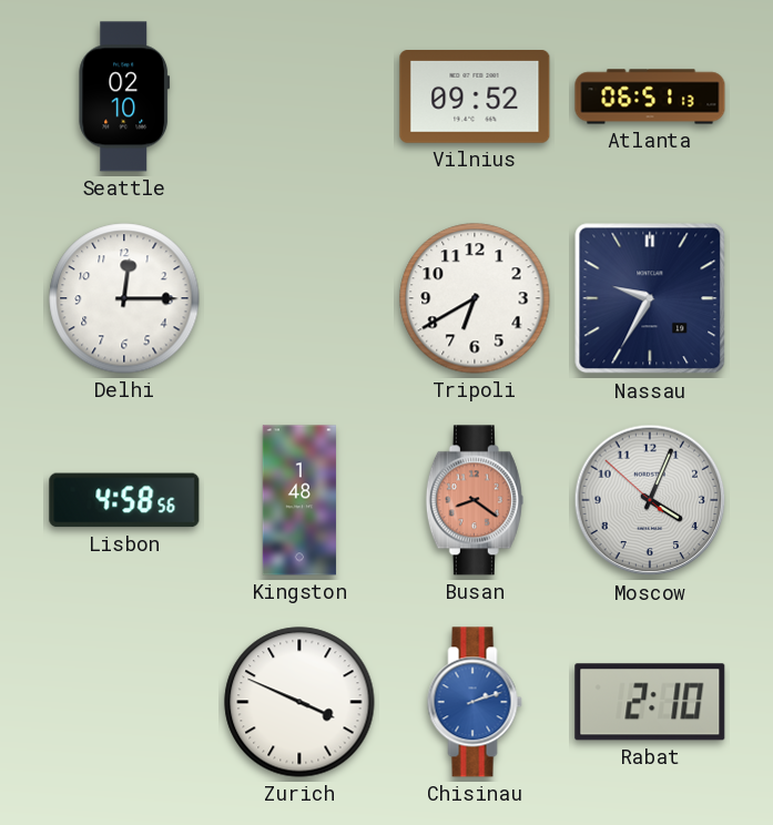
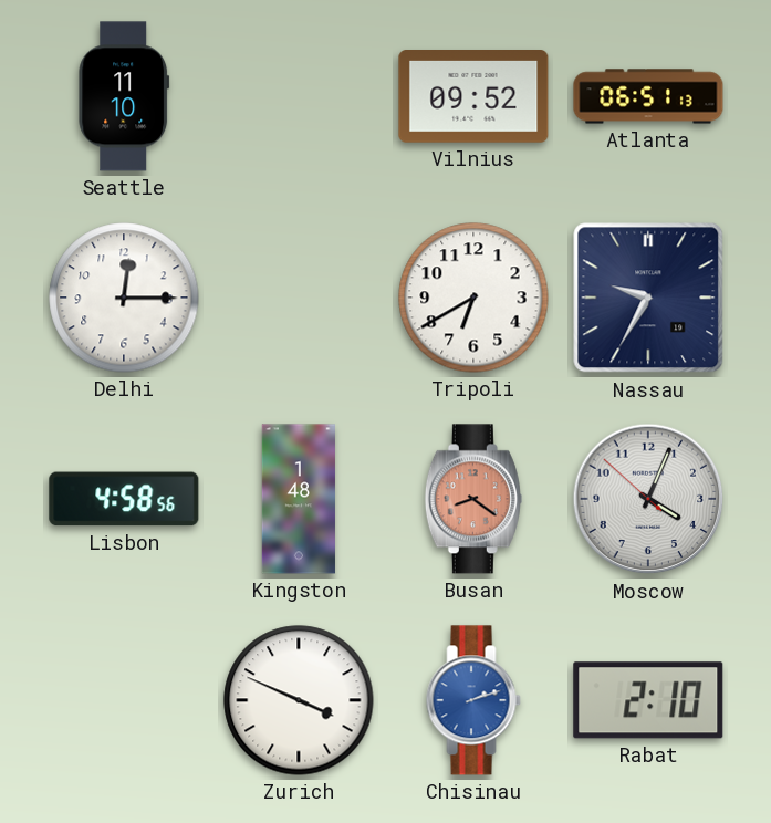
Seattle: 02:10 -> 11:10 (124, 96)
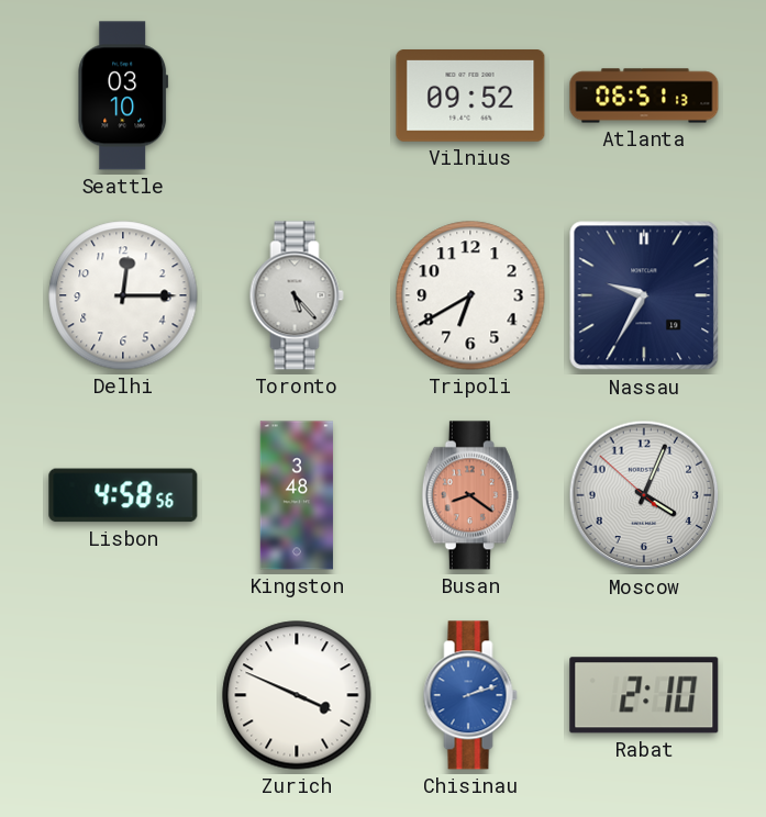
Seattle: 11:10 -> 03:10 (123, 96)
Toronto: none -> 5:23 (297, 295)
Kingston: 1:48 -> 3:48 (296, 495)
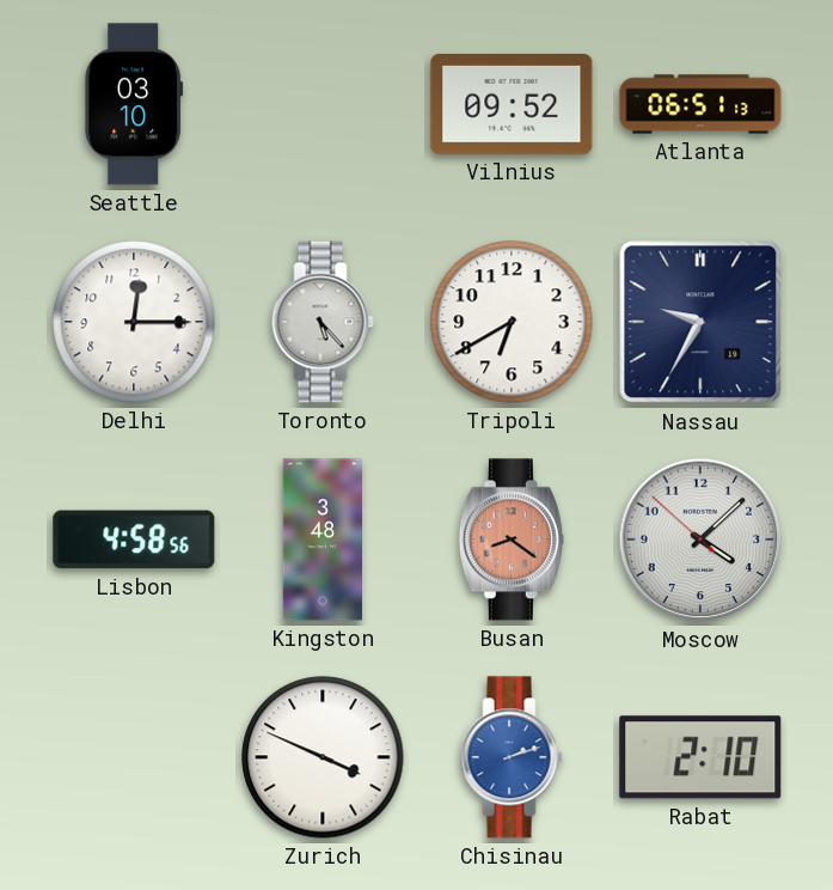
Moscow: 4:03 -> 4:07 (700, 540)
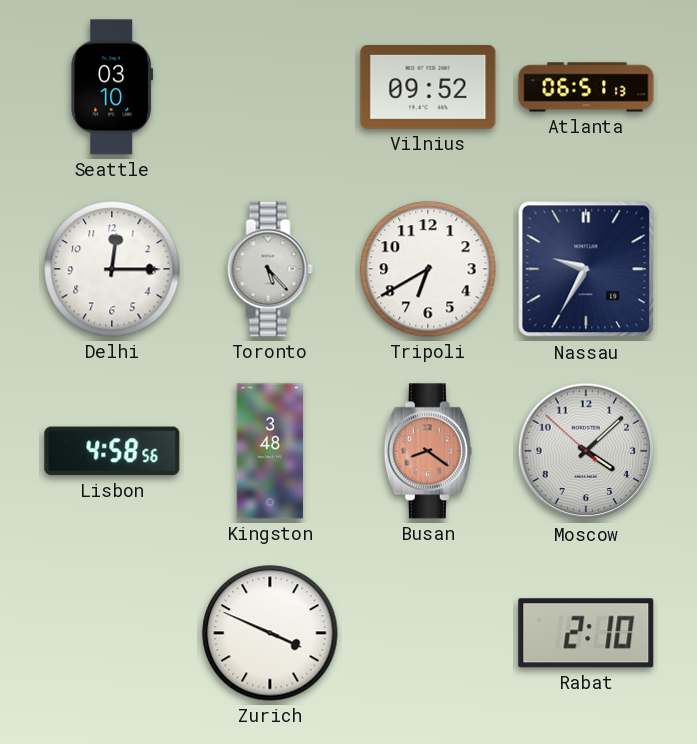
Chisinau: 2:12 -> none (512, 757)
